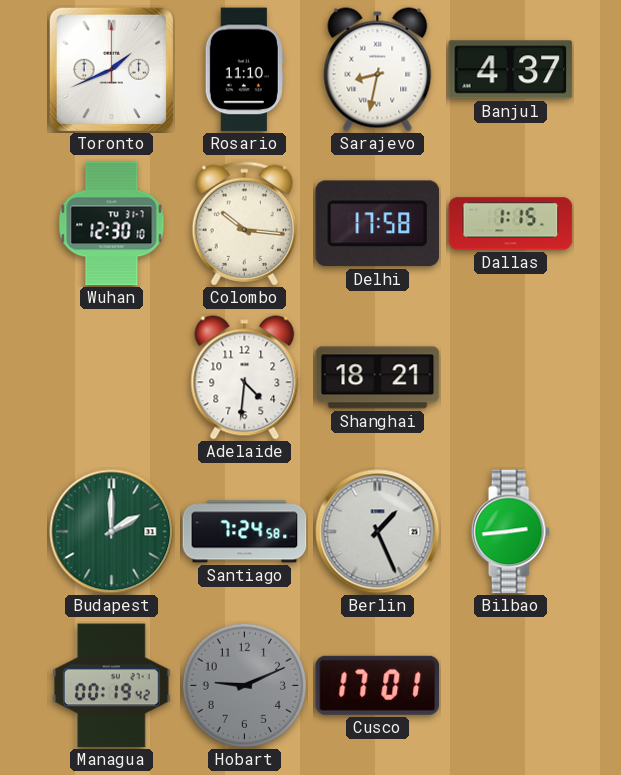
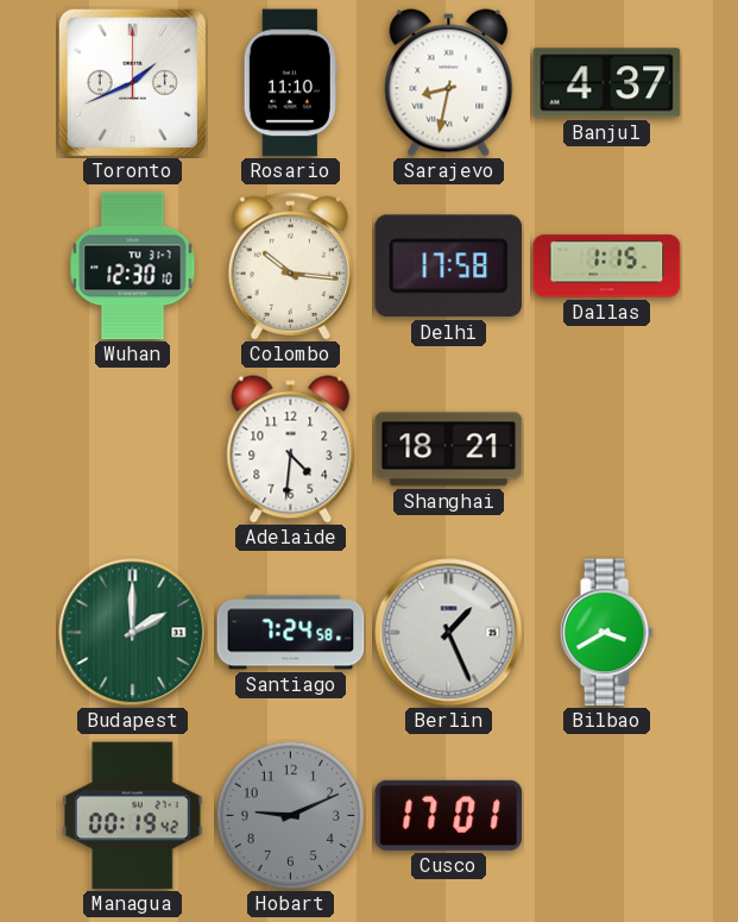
Bilbao: 2:44 -> 3:40 (606, 633)
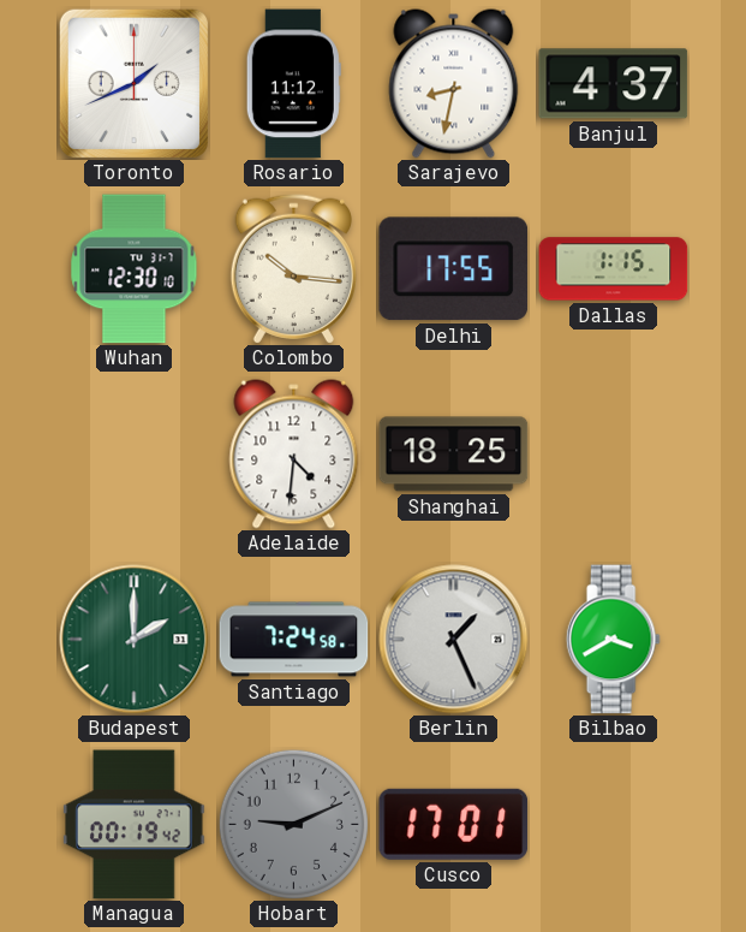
Rosario: 11:10 -> 11:12 (293, 84)
Delhi: 17:58 -> 17:55 (453, 269)
Shanghai: 18:21 -> 18:25 (454, 455)
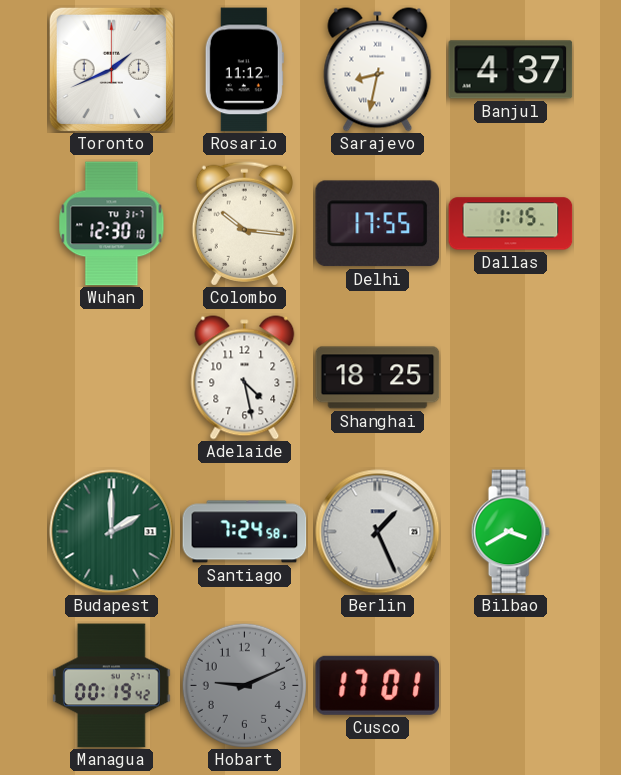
Adelaide: 4:31 -> 4:28 (245, 378)
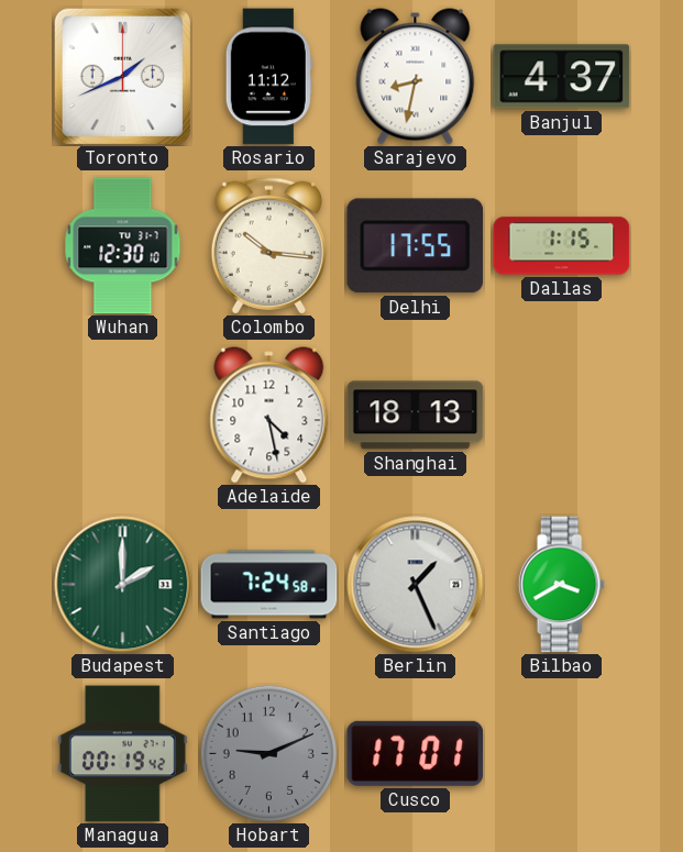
Shanghai: 18:25 -> 18:13 (416, 416)
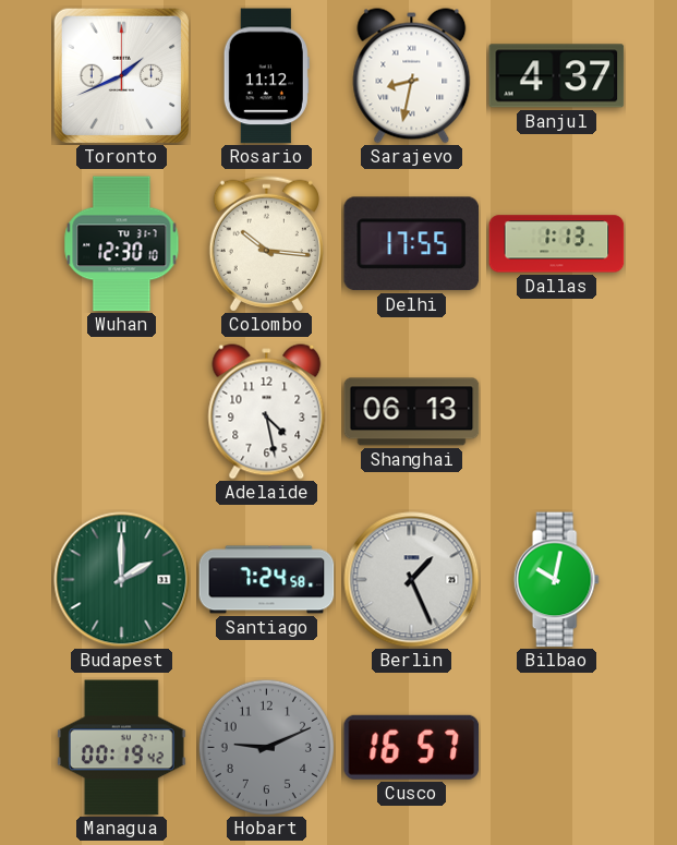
Dallas: 1:15 -> 1:13 (557, 244)
Shanghai: 18:13 -> 06:13 (412, 412)
Bilbao: 3:40 -> 10:02 (556, 580)
Cusco: 17:01 -> 16:57 (412, 747)
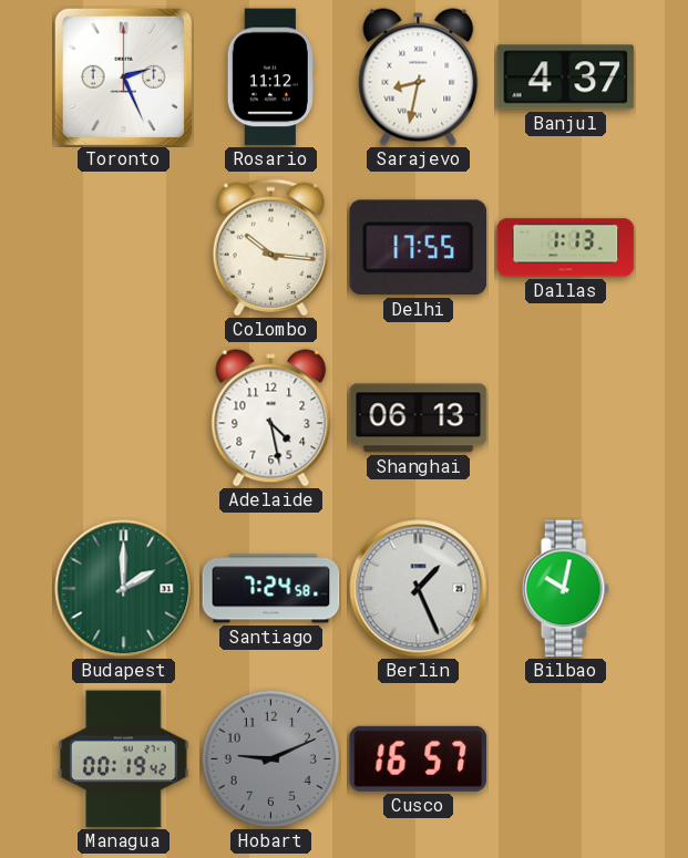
Toronto: 1:41 -> 2:26 (123, 76)
Wuhan: 12:30 -> none (122, 244)
